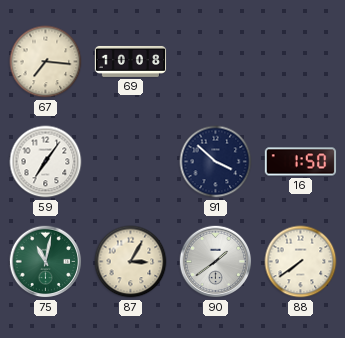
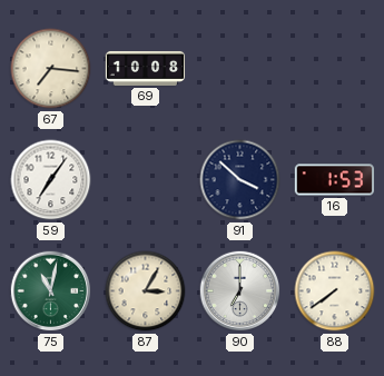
16: 1:50 -> 1:53 (335, 180)
90: 1:39 -> 7:00 (240, 291)
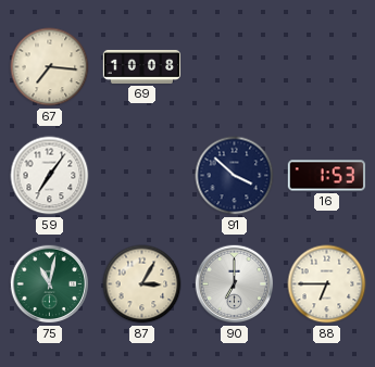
88: 7:39 -> 6:45 (327, 284)
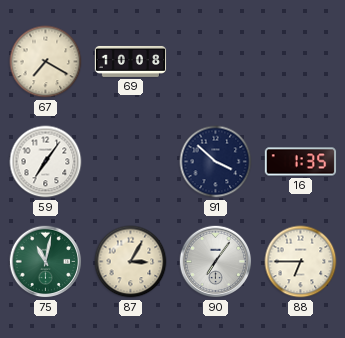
67: 7:16 -> 7:20 (46, 62)
16: 1:53 -> 1:35 (301, 162)
90: 7:00 -> 7:06 (216, 262)
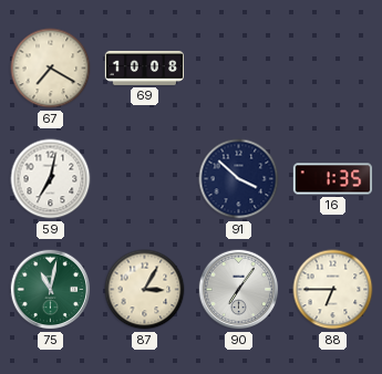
59: 7:06 -> 7:02 (51, 179)
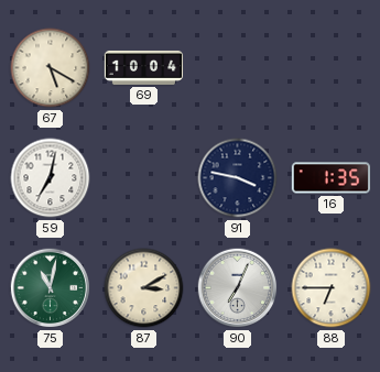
67: 7:20 -> 5:20 (51, 68)
69: 10:08 -> 10:04 (144, 67)
91: 3:52 -> 3:47 (238, 178)
87: 3:05 -> 3:10 (144, 288)
90: 7:06 -> 7:04 (238, 288)
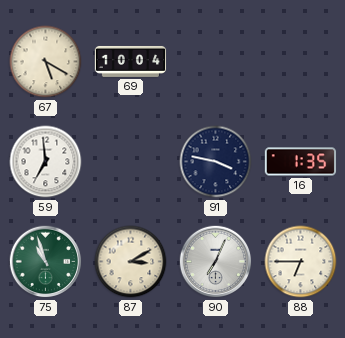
59: 7:02 -> 6:59 (46, 162)
75: 11:02 -> 10:57 (46, 262)
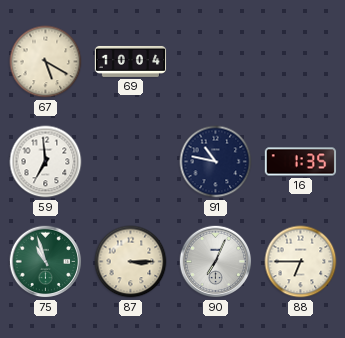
91: 3:47 -> 10:47 (216, 162)
87: 3:10 -> 3:15 (131, 262)
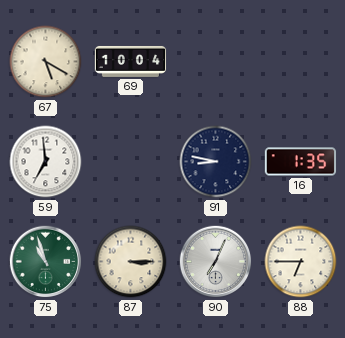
91: 10:47 -> 8:47 (216, 162)
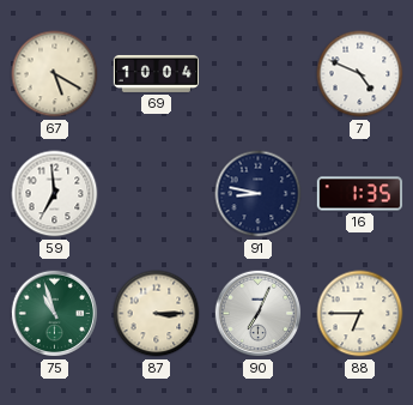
7: none -> 4:49 (360, 74)
